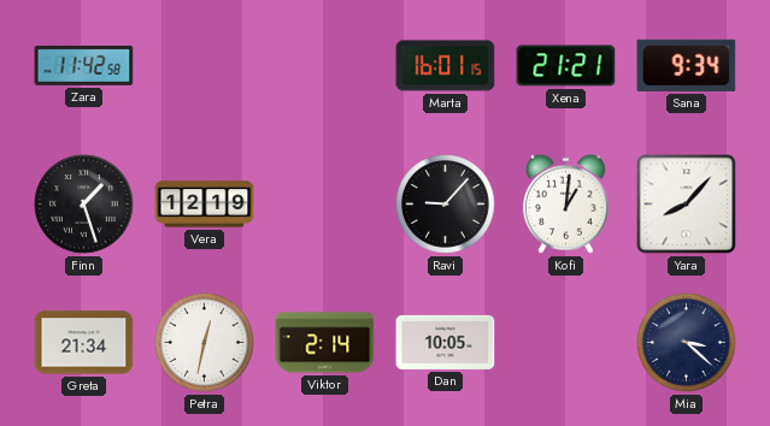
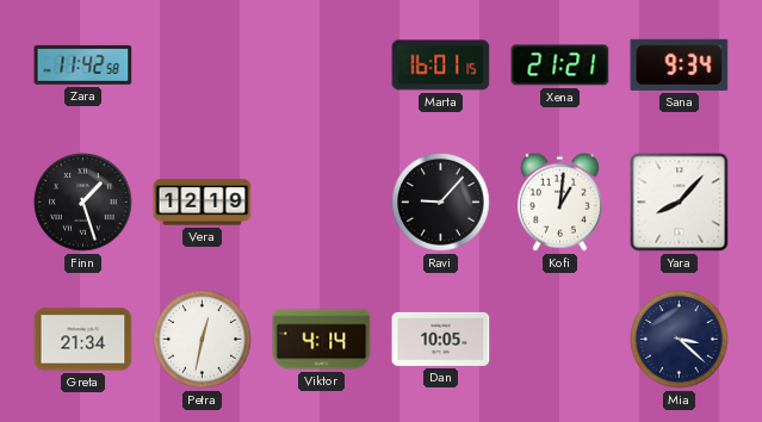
Viktor: 2:14 -> 4:14 (322, 340)
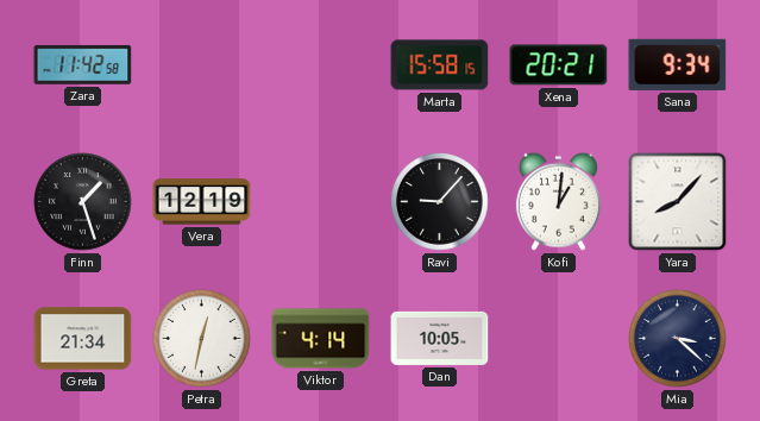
Marta: 16:01 -> 15:58 (440, 65)
Xena: 21:21 -> 20:21 (559, 65)
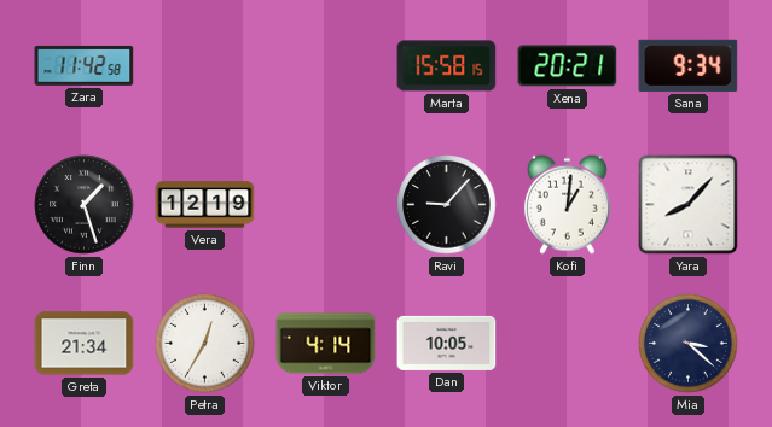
Petra: 12:32 -> 12:35 (205, 344)
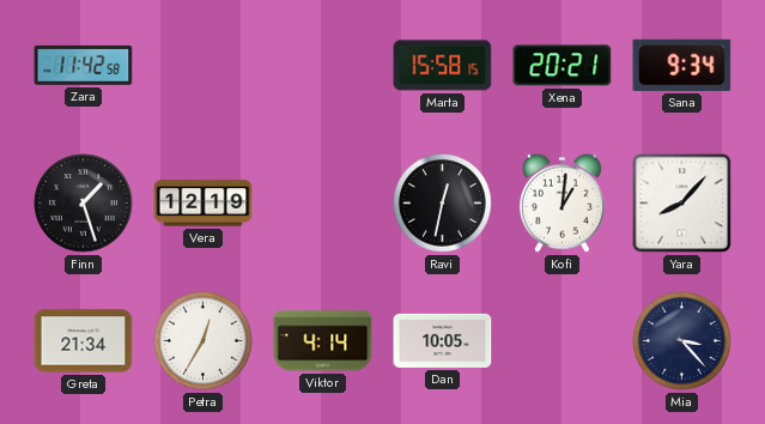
Ravi: 9:07 -> 12:32 (443, 204)
Mia: 3:22 -> 3:23 (682, 341)
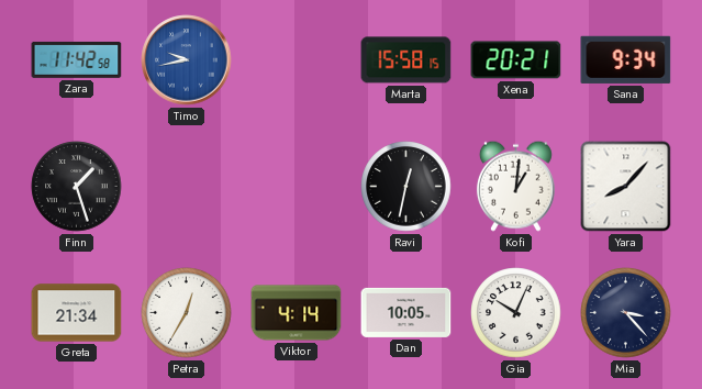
Timo: none -> 9:43 (187, 60)
Vera: 12:19 -> none (204, 204)
Gia: none -> 10:04 (516, 313)
